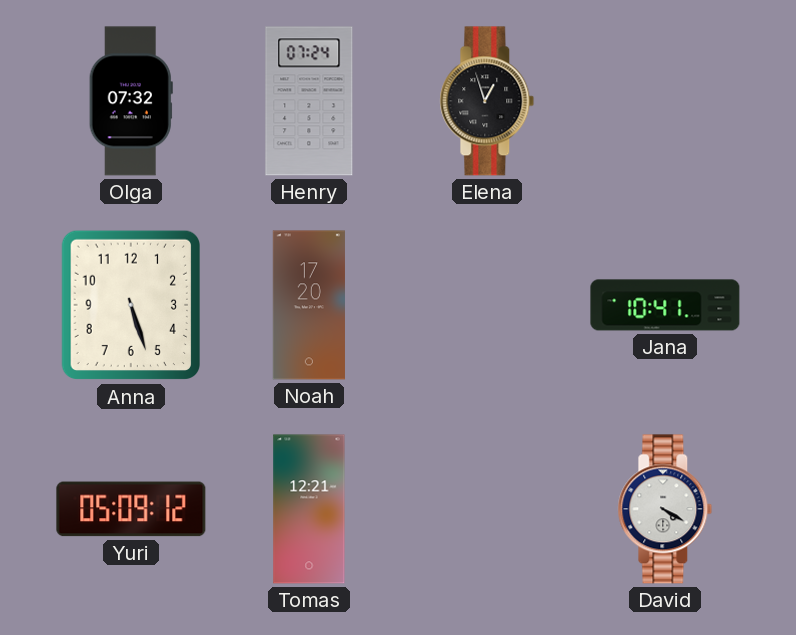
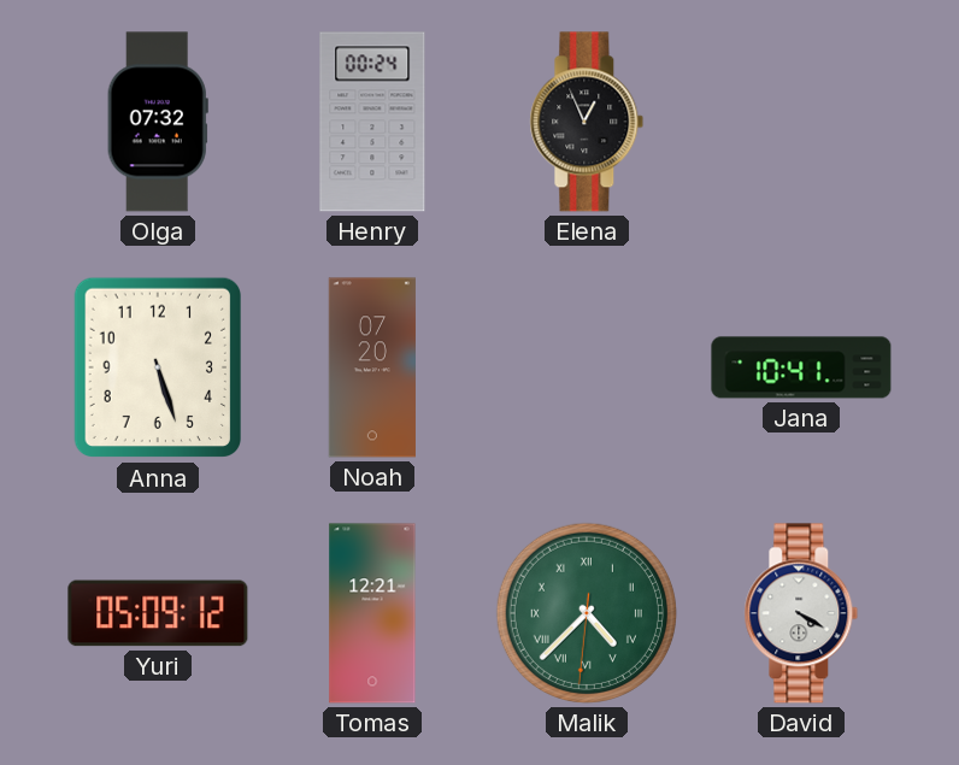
Henry: 07:24 -> 00:24 (372, 122)
Elena: 12:57 -> 12:56 (587, 122)
Noah: 17:20 -> 07:20 (372, 367)
Malik: none -> 4:37 (587, 613)
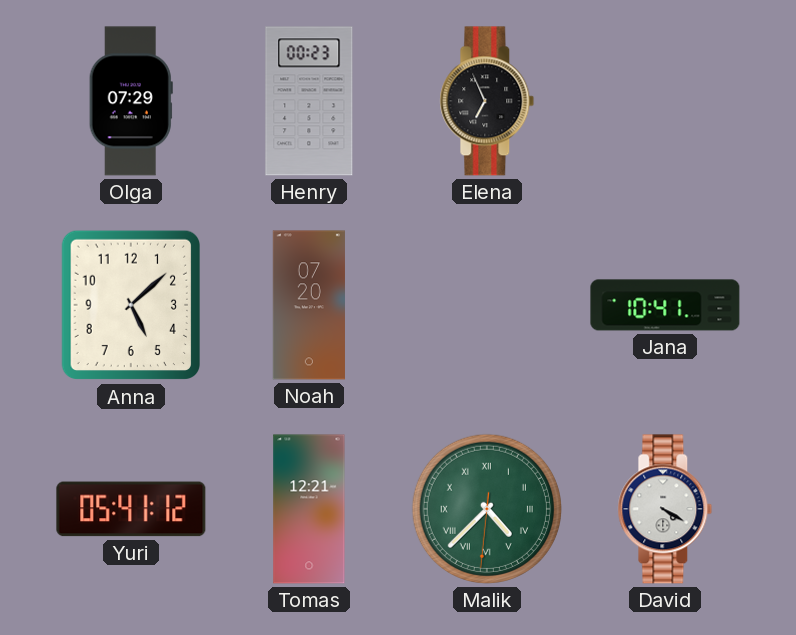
Olga: 07:32 -> 07:29 (131, 101)
Henry: 00:24 -> 00:23 (309, 101)
Elena: 12:56 -> 6:56 (487, 101)
Anna: 5:27 -> 5:08 (130, 305)
Yuri: 05:09 -> 05:41 (131, 509)
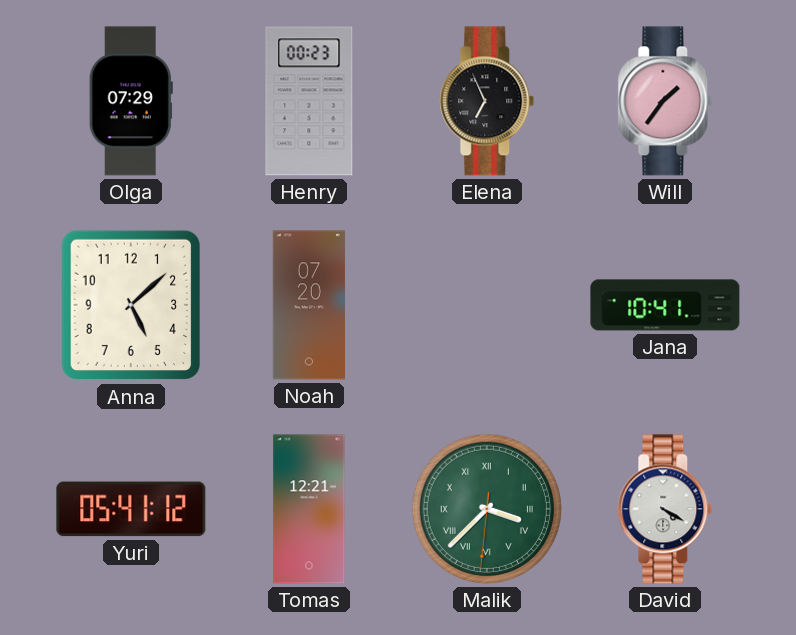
Will: none -> 1:36 (665, 101)
Malik: 4:37 -> 3:37 (487, 509)
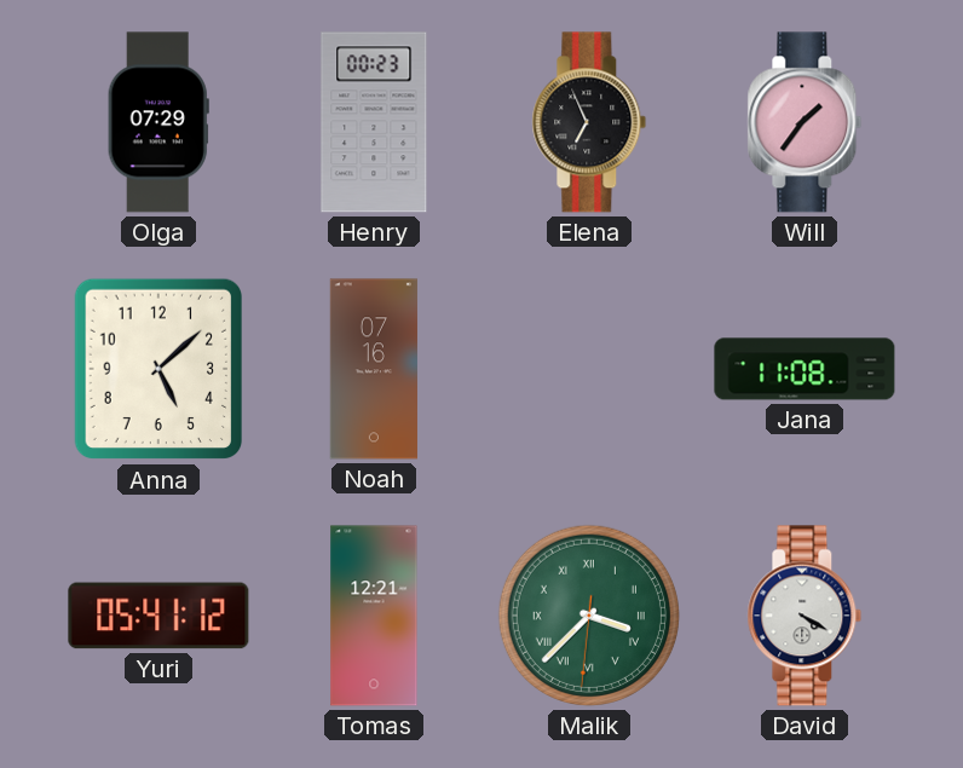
Noah: 07:20 -> 07:16 (374, 369)
Jana: 10:41 -> 11:08 (805, 369)
